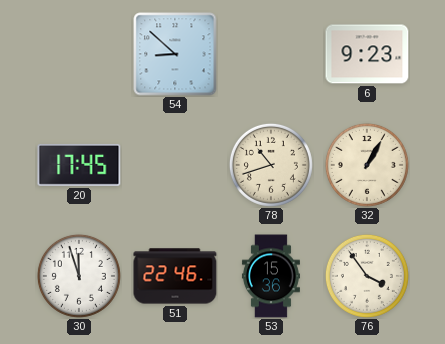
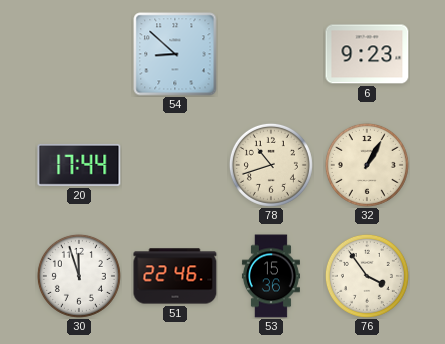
20: 17:45 -> 17:44 (79, 165)
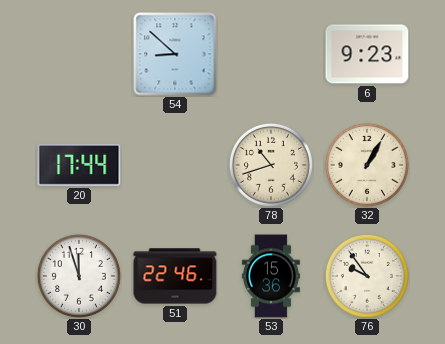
76: 3:54 -> 9:54 (367, 276)
